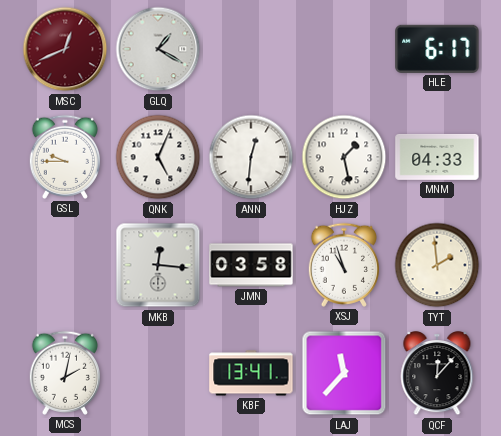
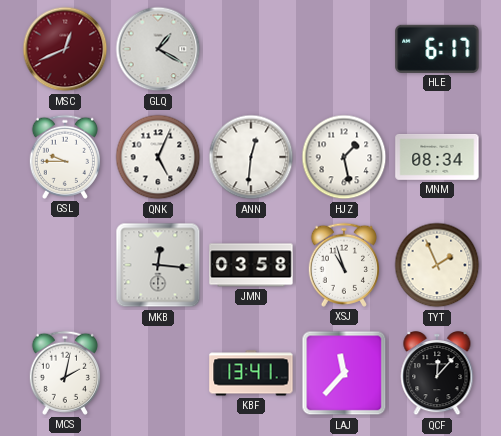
MNM: 04:33 -> 08:34 (437, 157)
TYT: 1:59 -> 1:56 (437, 265)
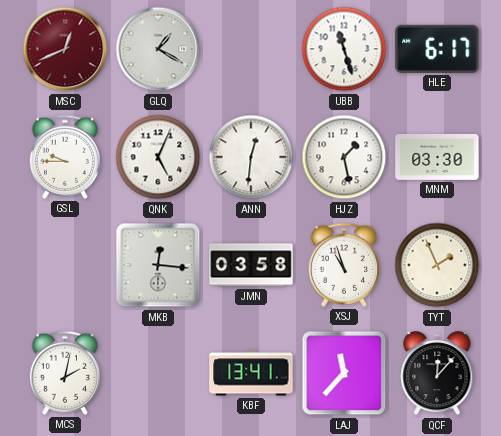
UBB: none -> 11:27 (344, 49)
MNM: 08:34 -> 03:30 (437, 157)
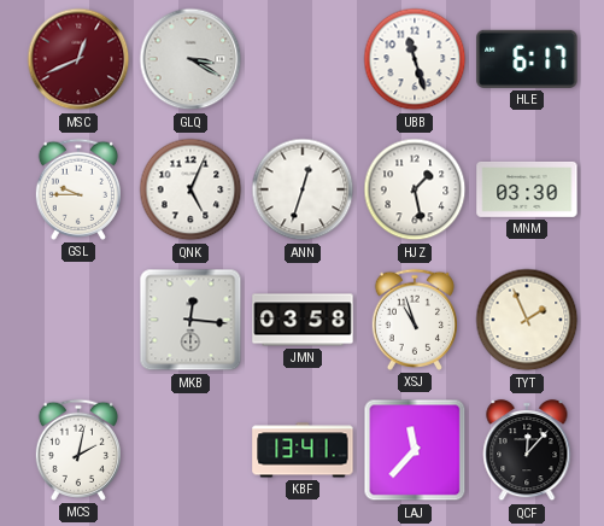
GLQ: 1:20 -> 3:20 (190, 59)
ANN: 12:31 -> 12:33 (303, 189)
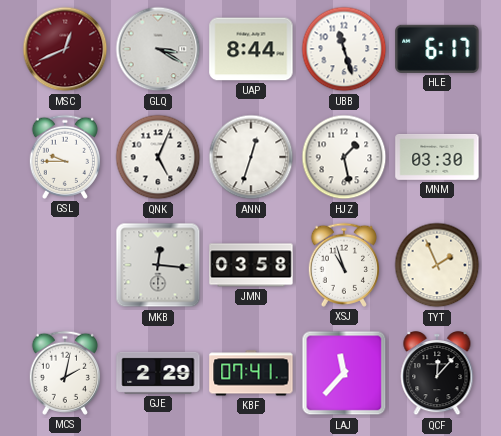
UAP: none -> 8:44 (251, 49)
GJE: none -> 2:29 (158, 373)
KBF: 13:41 -> 07:41 (251, 373)
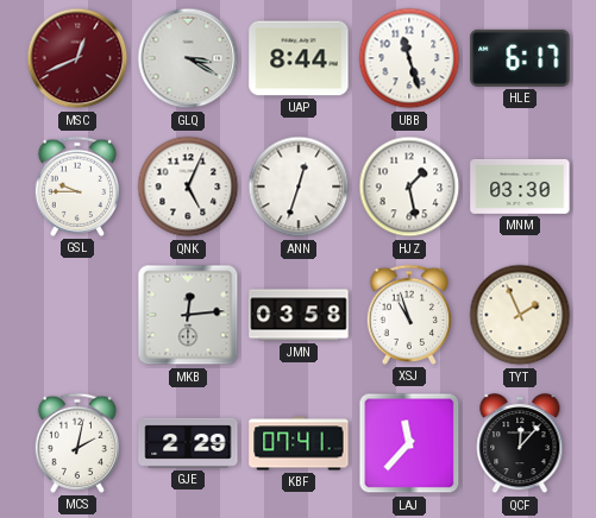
MKB: 12:16 -> 12:14 (188, 315)
